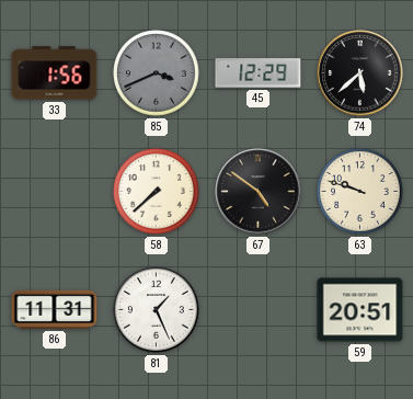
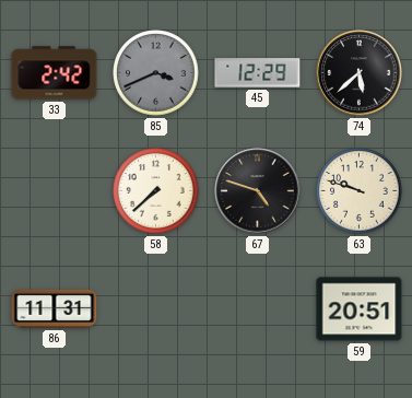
33: 1:56 -> 2:42 (55, 73)
67: 4:51 -> 4:48 (258, 191)
81: 1:26 -> none (157, 310)
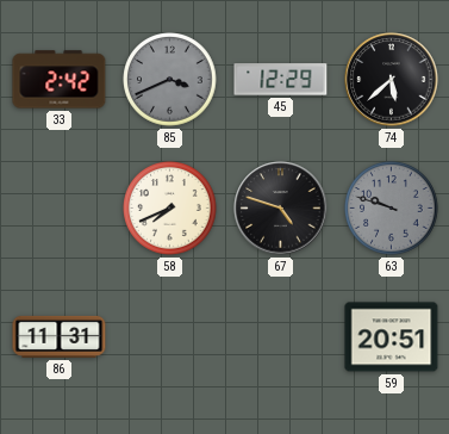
58: 7:38 -> 7:41 (170, 209)
63 dial: cream -> grey (392, 209)
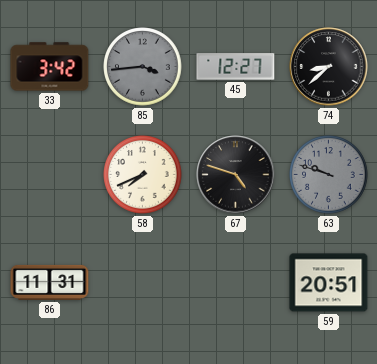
33: 2:42 -> 3:42 (50, 67)
85: 3:41 -> 3:44 (143, 67)
45: 12:29 -> 12:27 (236, 67)
74: 5:38 -> 8:38 (329, 67)
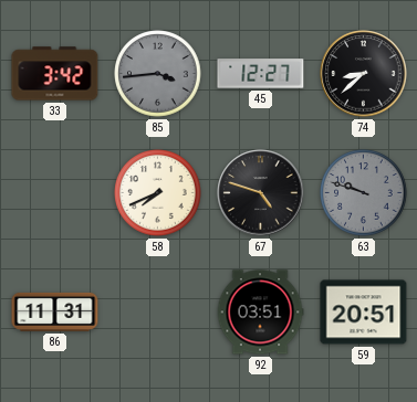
92: none -> 03:51 (260, 313)
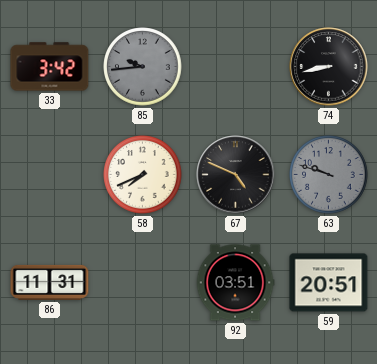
85: 3:44 -> 9:44 (143, 67)
45: 12:27 -> none (261, 74)
74: 8:38 -> 8:43 (329, 67)
67: 4:48 -> 4:49 (236, 175)
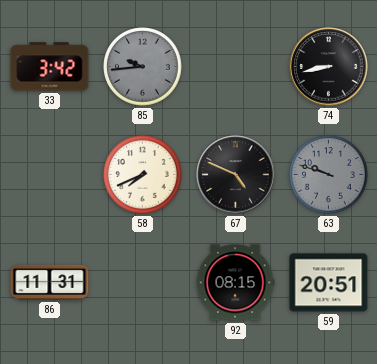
92: 03:51 -> 08:15 (235, 283)
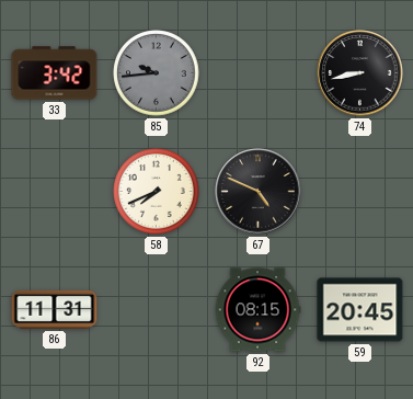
63: 9:48 -> none (329, 175)
59: 20:51 -> 20:45 (360, 310)
